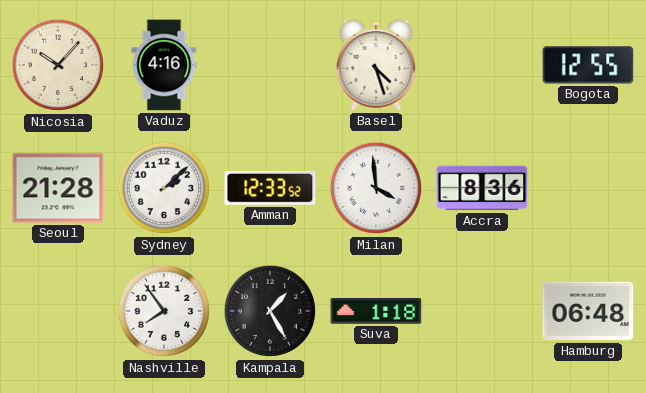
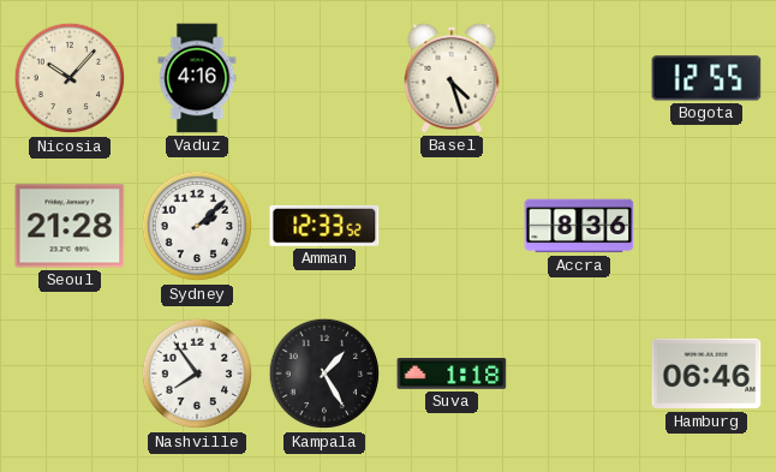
Milan: 3:59 -> none (376, 188)
Hamburg: 06:48 -> 06:46 (706, 374)
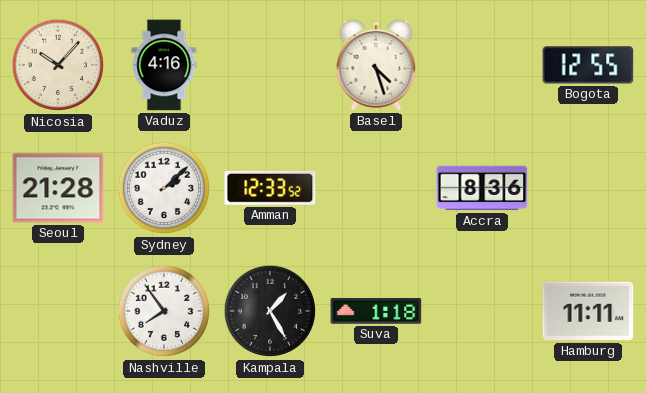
Hamburg: 06:46 -> 11:11 (588, 311)
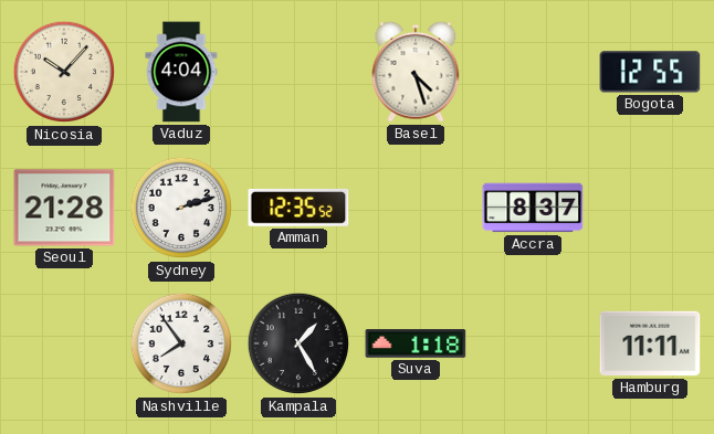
Vaduz: 4:16 -> 4:04 (181, 72)
Sydney: 2:08 -> 2:12 (181, 208)
Amman: 12:33 -> 12:35 (298, 208)
Accra: 8:36 -> 8:37 (533, 208)
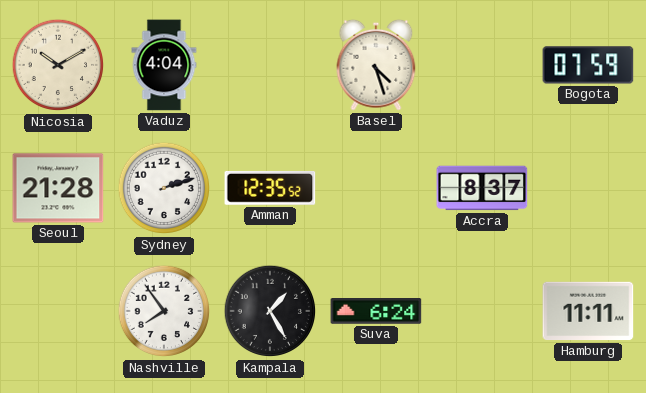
Nicosia: 10:07 -> 10:10 (58, 65)
Bogota: 12:55 -> 07:59 (588, 65)
Suva: 1:18 -> 6:24 (376, 312)
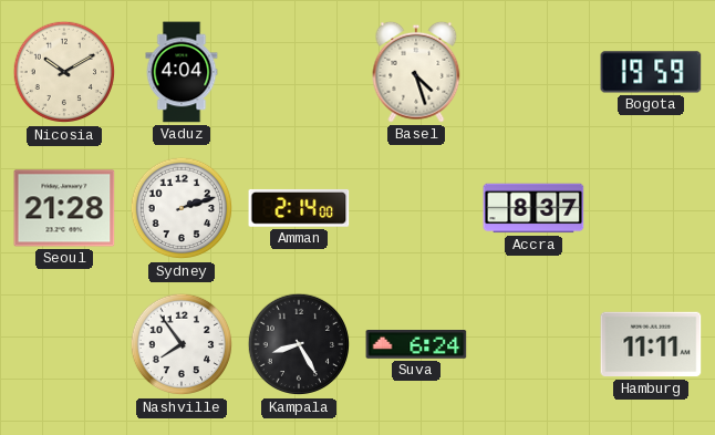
Bogota: 07:59 -> 19:59 (651, 72)
Amman: 12:35 -> 2:14 (299, 208)
Kampala: 1:25 -> 8:25 (299, 344)
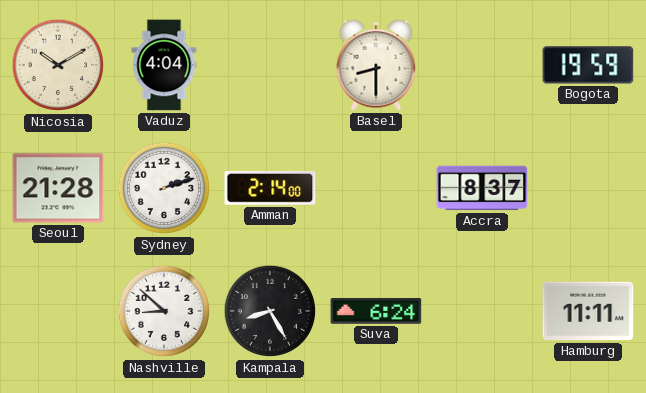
Basel: 4:27 -> 8:30 (376, 65)
Nashville: 7:54 -> 8:52 (164, 311)
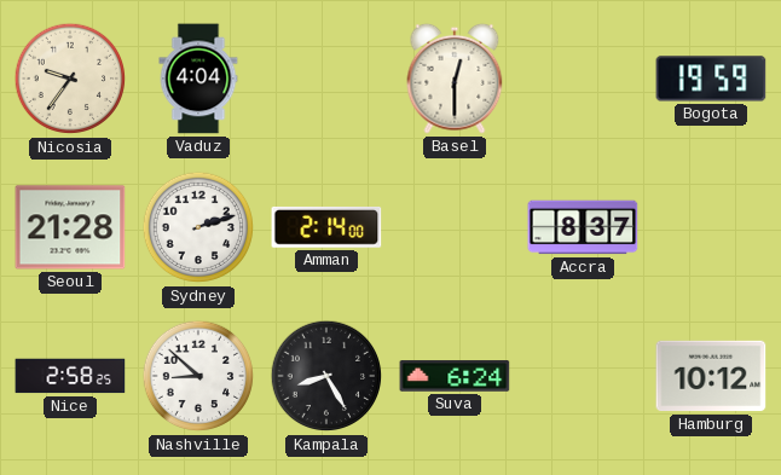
Nicosia: 10:10 -> 9:36 (70, 79)
Basel: 8:30 -> 12:30 (455, 79)
Nice: none -> 2:58 (70, 376)
Hamburg: 11:11 -> 10:12 (711, 376)
